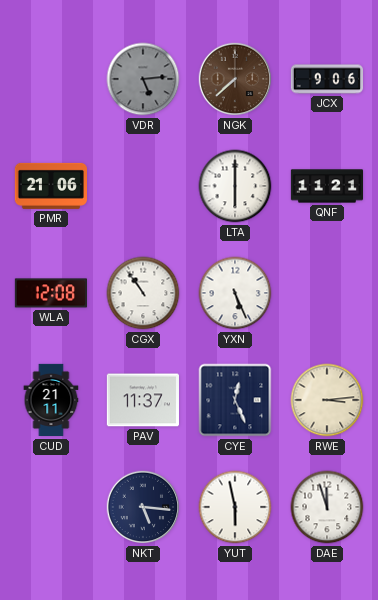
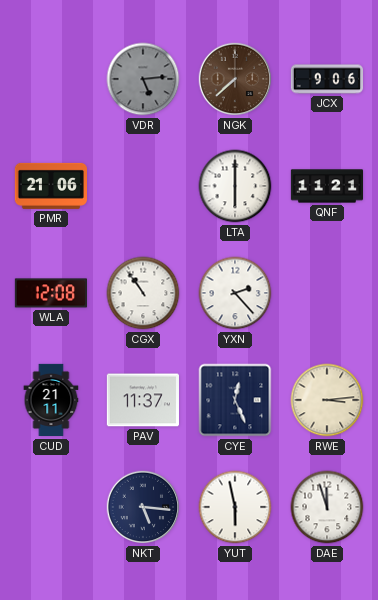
YXN: 5:26 -> 2:23 (235, 293)
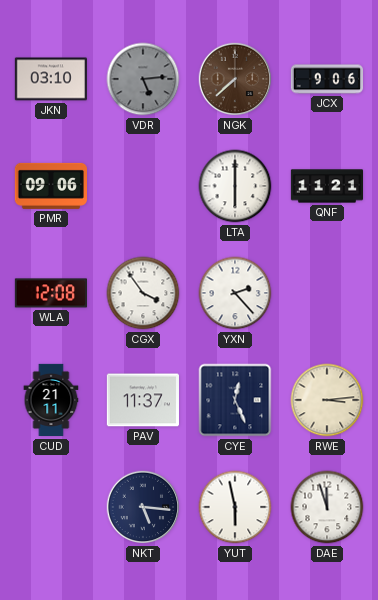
JKN: none -> 03:10 (51, 79)
PMR: 21:06 -> 09:06 (50, 186)
CGX: 10:54 -> 3:54 (143, 293)
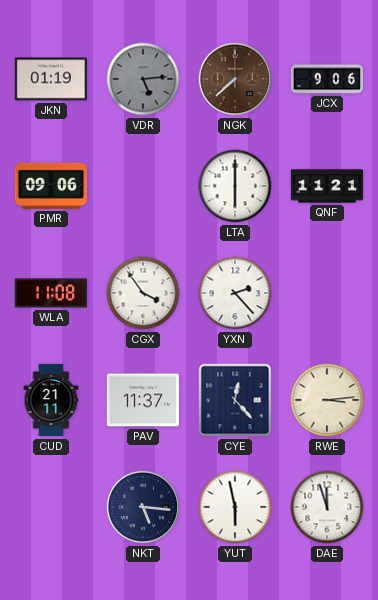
JKN: 03:10 -> 01:19 (51, 79)
WLA: 12:08 -> 11:08 (50, 293)
CYE: 12:26 -> 12:23 (235, 400)
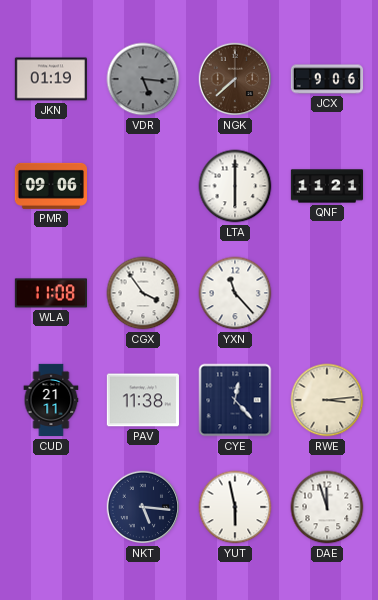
VDR: 5:14 -> 5:16 (143, 79)
YXN: 2:23 -> 11:23 (235, 293)
PAV: 11:37 -> 11:38 (143, 400)
